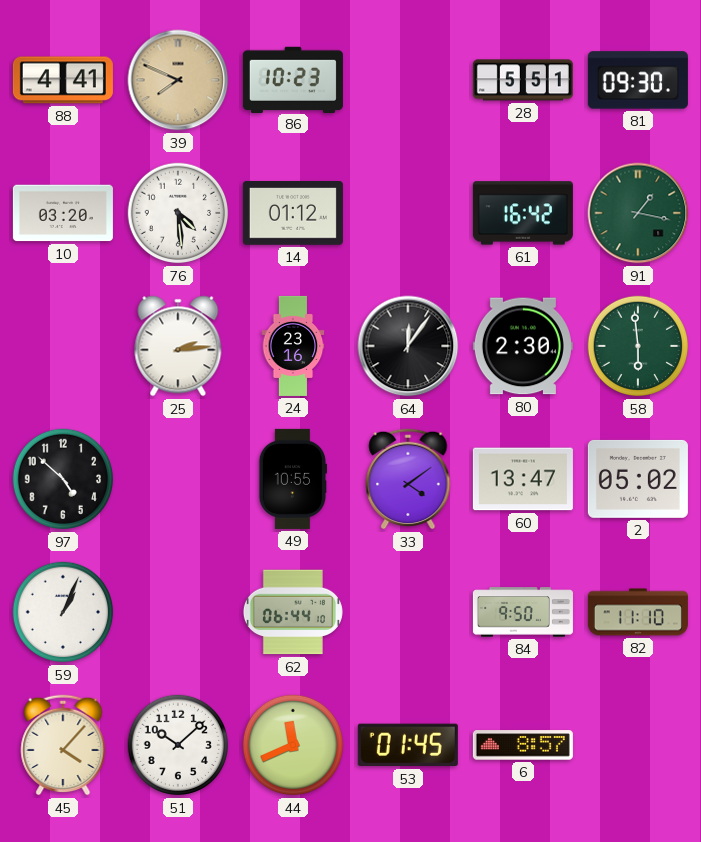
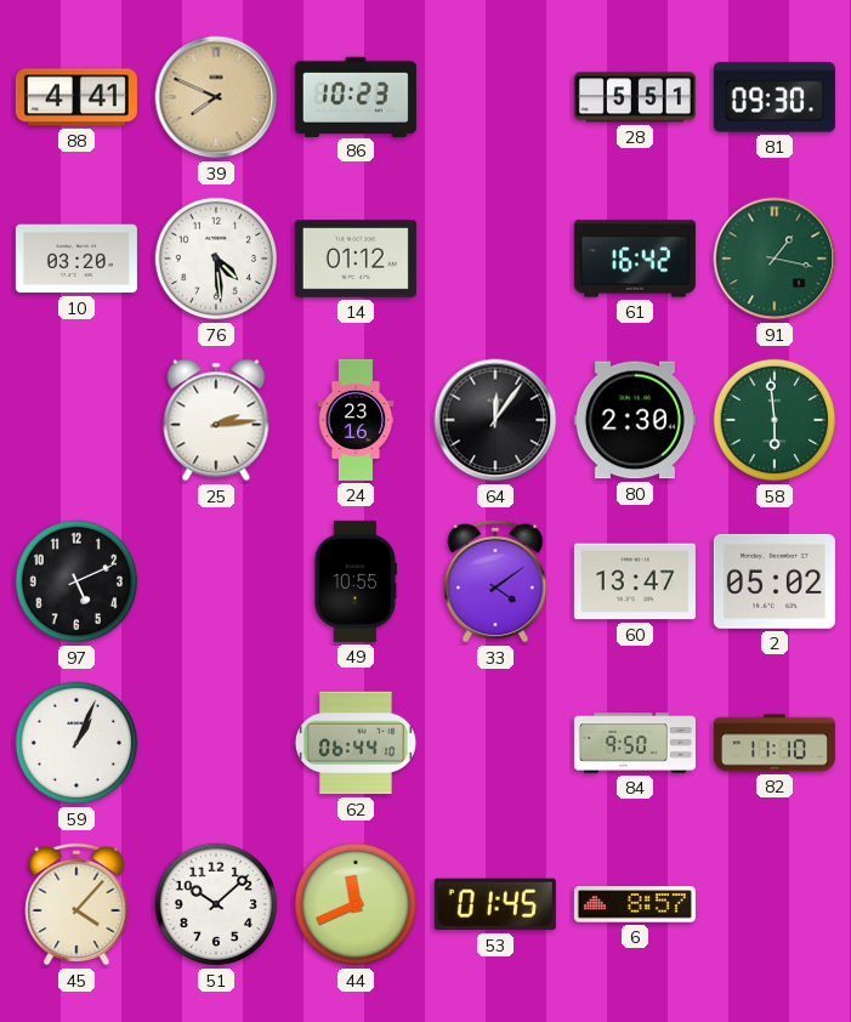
97: 4:52 -> 5:11 (76, 581)
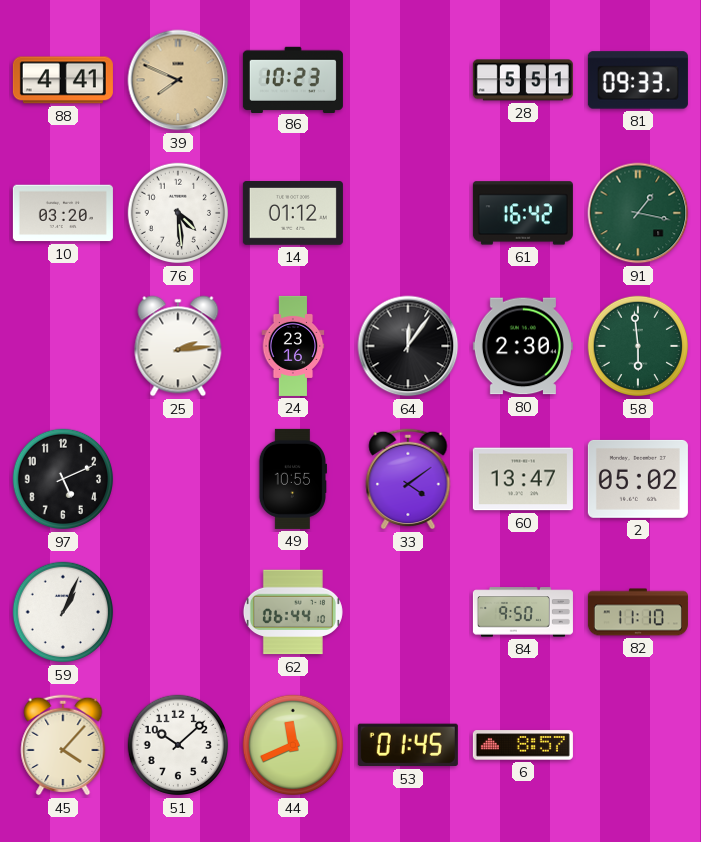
81: 09:30 -> 09:33 (638, 80)
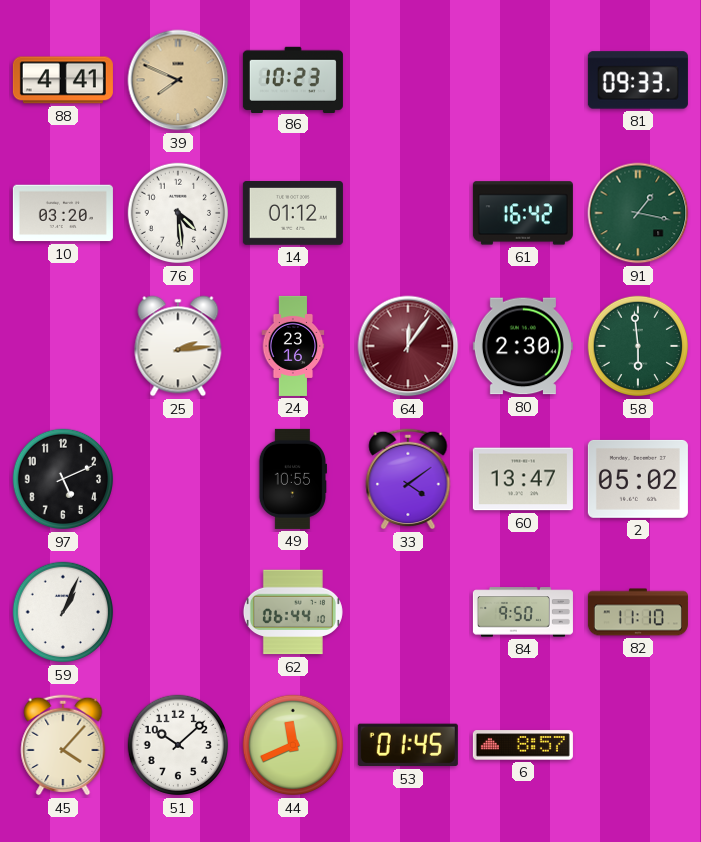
28: 5:51 -> none (523, 80)
64 dial: black -> burgundy (408, 346)
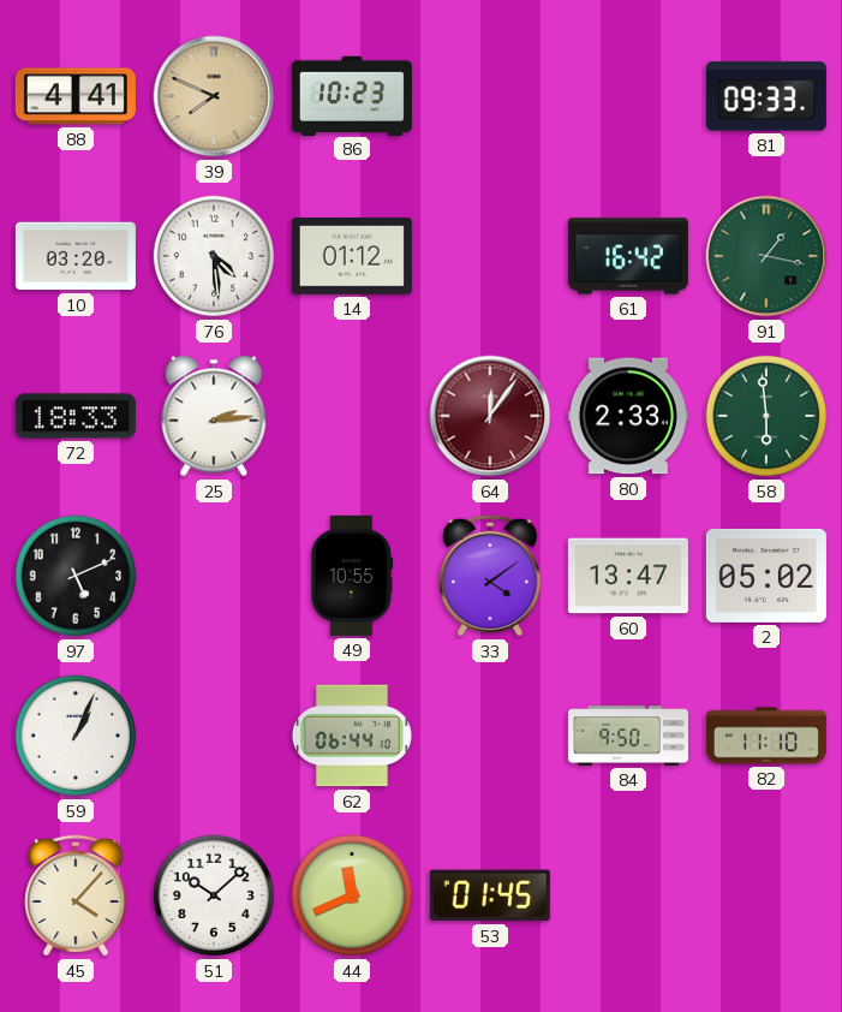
72: none -> 18:33 (76, 416)
24: 23:16 -> none (293, 346)
80: 2:30 -> 2:33 (628, 416)
6: 8:57 -> none (523, 745)
